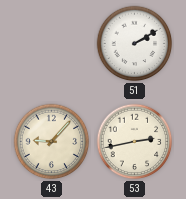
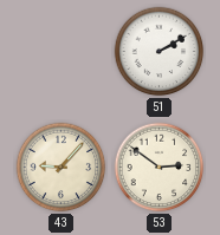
53: 2:43 -> 2:51 (160, 168)
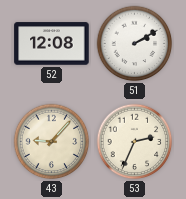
52: none -> 12:08 (52, 44)
53: 2:51 -> 2:34 (135, 142)
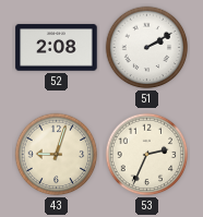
52: 12:08 -> 2:08 (57, 48)
43: 9:07 -> 9:03 (57, 155)
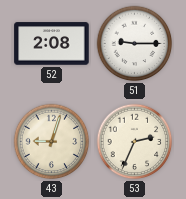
51: 2:10 -> 9:15 (135, 44)
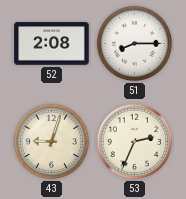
51: 9:15 -> 8:15 (135, 44)
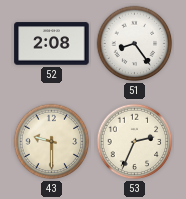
51: 8:15 -> 8:24 (135, 44)
43: 9:03 -> 9:30 (52, 142)
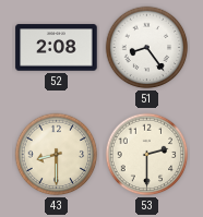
43: 9:30 -> 8:30 (57, 155)
53: 2:34 -> 2:30 (147, 155)
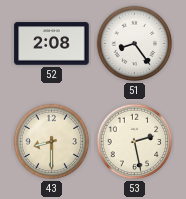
53: 2:30 -> 2:28 (135, 142)
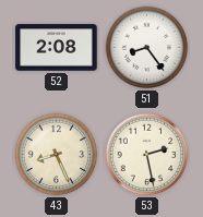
43: 8:30 -> 8:26 (57, 155)
